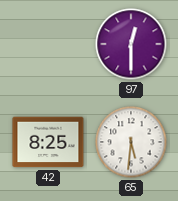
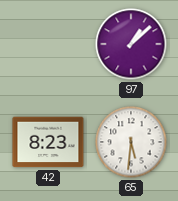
97: 12:30 -> 1:08 (131, 44)
42: 8:25 -> 8:23 (48, 142)
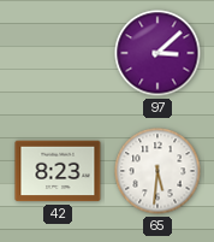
97: 1:08 -> 3:08 (157, 53)
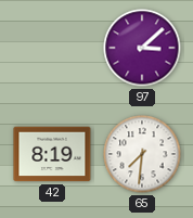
42: 8:23 -> 8:19 (52, 154)
65: 5:31 -> 7:31 (142, 154)
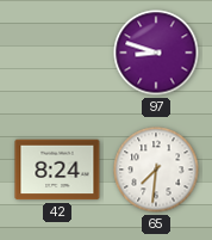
97: 3:08 -> 8:48 (156, 53)
42: 8:19 -> 8:24 (57, 170)
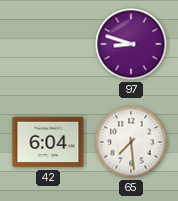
42: 8:24 -> 6:04 (48, 142)
65: 7:31 -> 7:29 (131, 142)
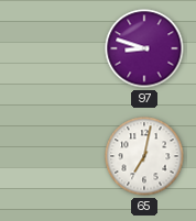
42: 6:04 -> none (48, 142)
65: 7:29 -> 7:02 (144, 156)
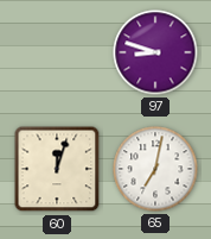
60: none -> 12:03 (57, 169)
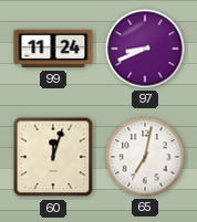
99: none -> 11:24 (53, 49)
97: 8:48 -> 8:41 (145, 49)
